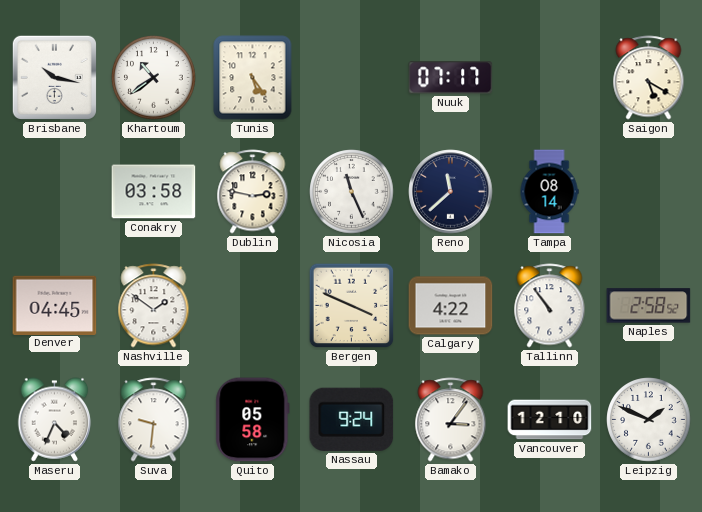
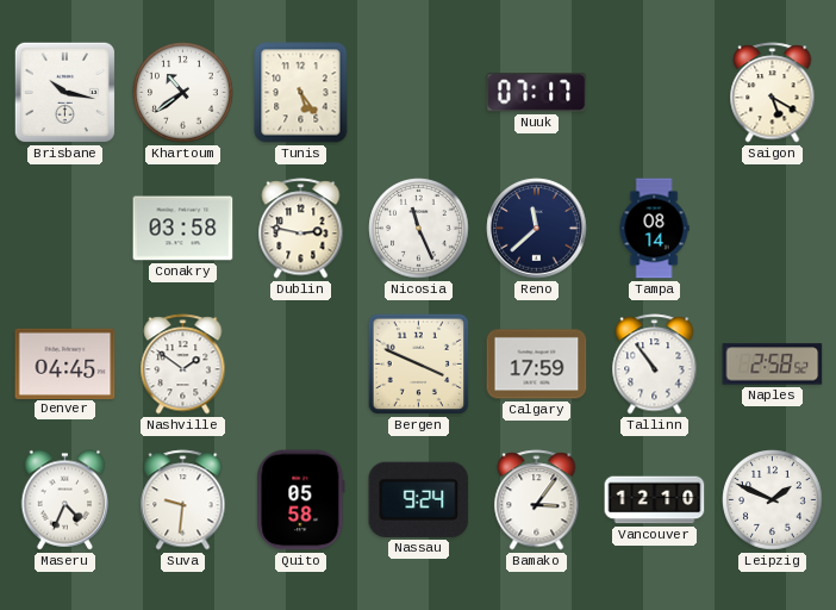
Calgary: 4:22 -> 17:59 (537, 365)
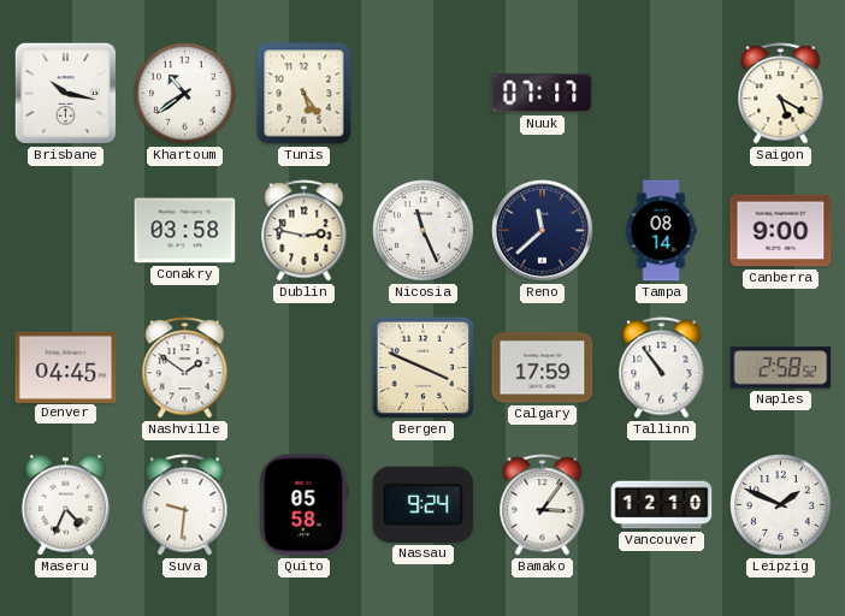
Canberra: none -> 9:00 (781, 231)
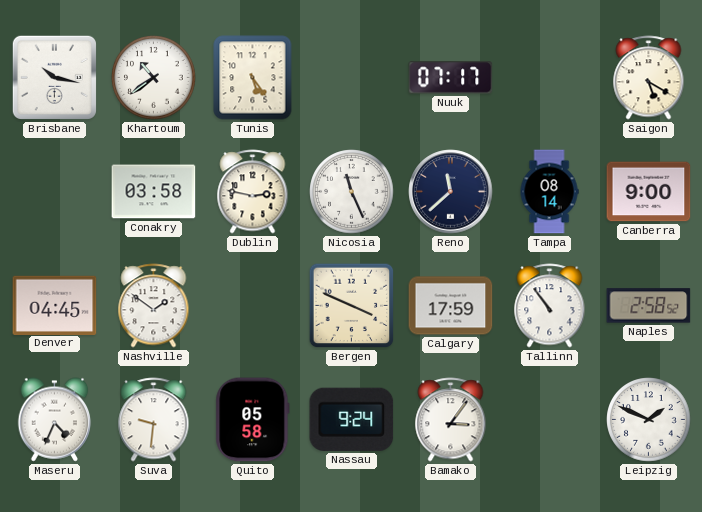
Vancouver: 12:10 -> none (662, 505)
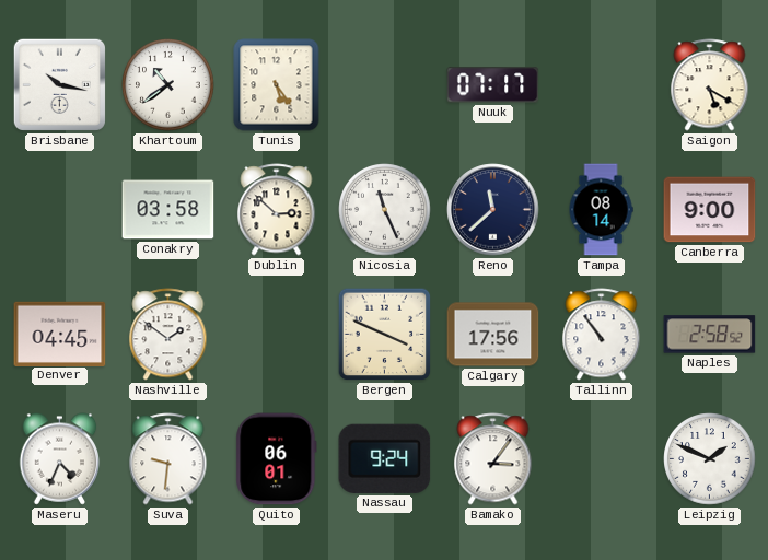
Dublin: 2:47 -> 2:52 (277, 210)
Calgary: 17:59 -> 17:56 (493, 335)
Quito: 05:58 -> 06:01 (277, 459)
